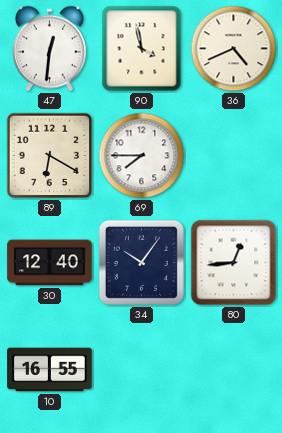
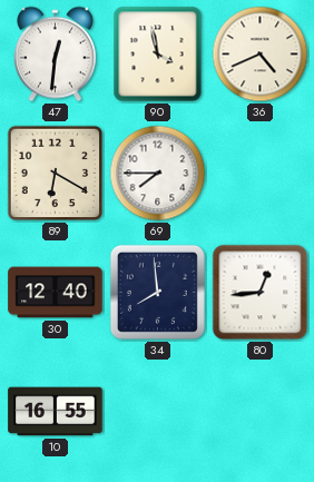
34: 10:06 -> 7:59 (157, 292)
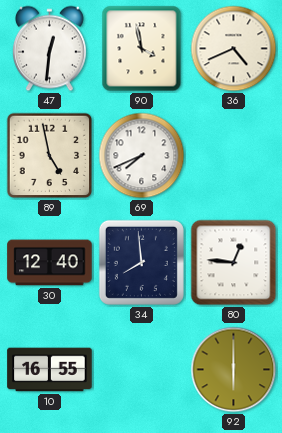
89: 6:20 -> 4:58 (50, 156)
69: 7:45 -> 7:41 (142, 156)
80: 12:44 -> 12:46 (234, 263)
92: none -> 6:00 (234, 370)
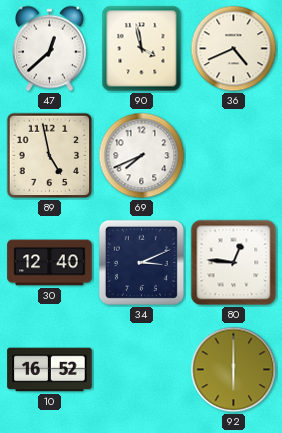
47: 12:31 -> 12:38 (49, 49)
34: 7:59 -> 3:11 (141, 262)
10: 16:55 -> 16:52 (50, 370)
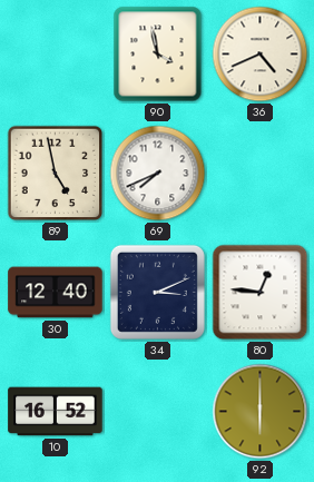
47: 12:38 -> none (49, 49)
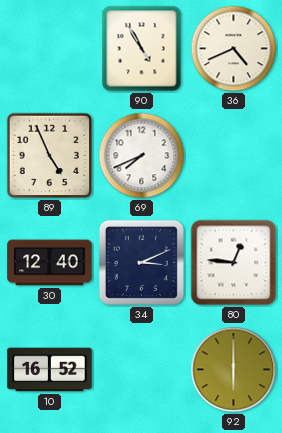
90: 3:58 -> 4:55 (142, 49)
89: 4:58 -> 4:56 (50, 156)
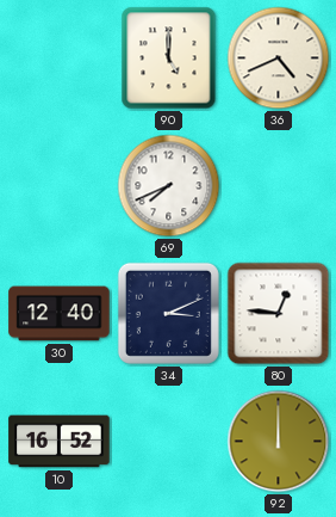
90: 4:55 -> 5:00 (169, 59)
89: 4:56 -> none (50, 156)
92: 6:00 -> 12:00 (279, 442)
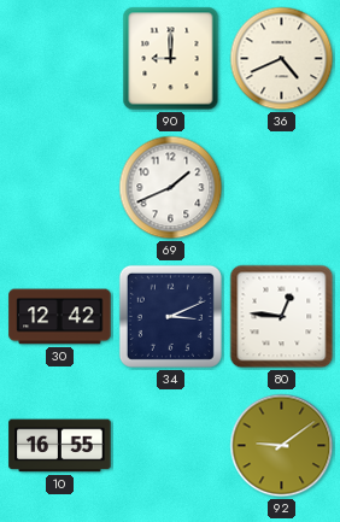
90: 5:00 -> 9:00 (171, 59)
69: 7:41 -> 1:41 (171, 188)
30: 12:40 -> 12:42 (60, 317)
10: 16:52 -> 16:55 (60, 446)
92: 12:00 -> 9:09 (282, 446)
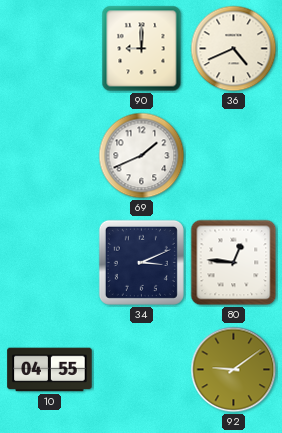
30: 12:42 -> none (60, 317)
10: 16:55 -> 04:55 (50, 370)
